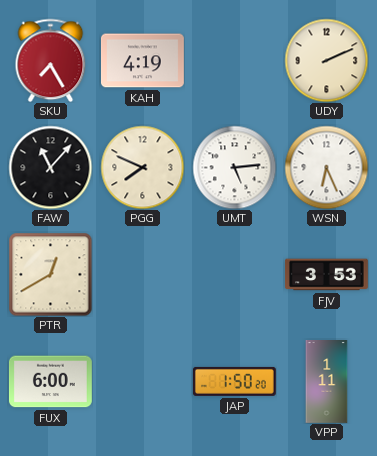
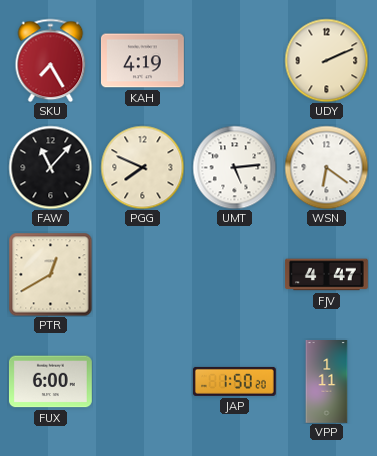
WSN: 6:26 -> 6:21 (326, 167)
FJV: 3:53 -> 4:47 (327, 275)
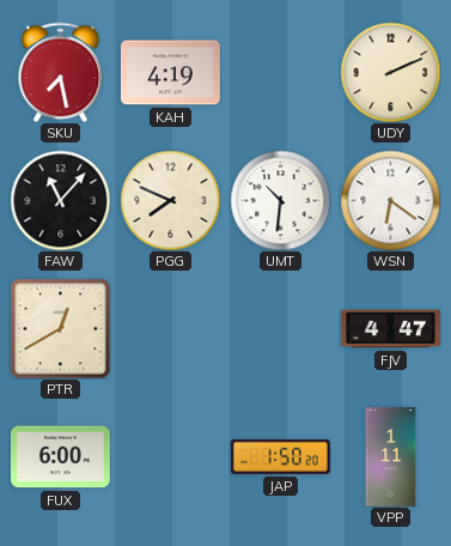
SKU: 7:25 -> 7:28 (61, 72)
UMT: 5:14 -> 10:31 (280, 200)
